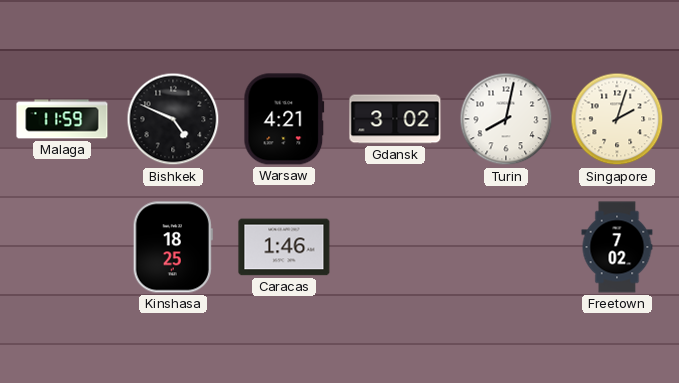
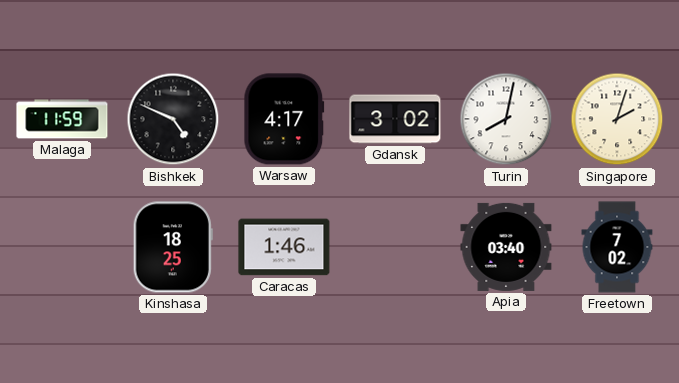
Warsaw: 4:21 -> 4:17 (284, 119)
Apia: none -> 03:40 (506, 247)
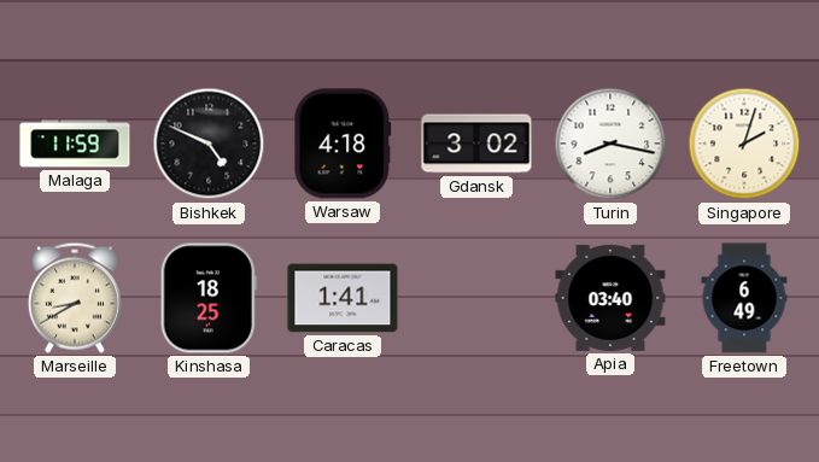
Warsaw: 4:17 -> 4:18 (343, 144)
Turin: 8:02 -> 8:17 (610, 144)
Marseille: none -> 8:40 (75, 298)
Caracas: 1:46 -> 1:41 (343, 298)
Freetown: 7:02 -> 6:49 (744, 298)
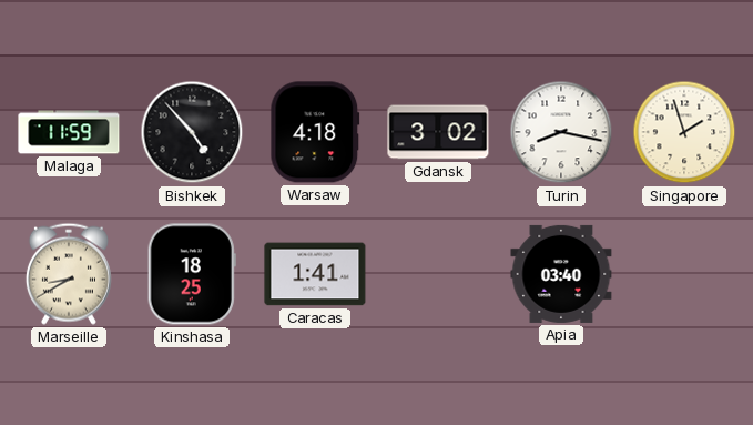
Bishkek: 4:49 -> 4:53 (192, 132)
Singapore: 2:03 -> 1:57 (684, 132)
Freetown: 6:49 -> none (744, 298)
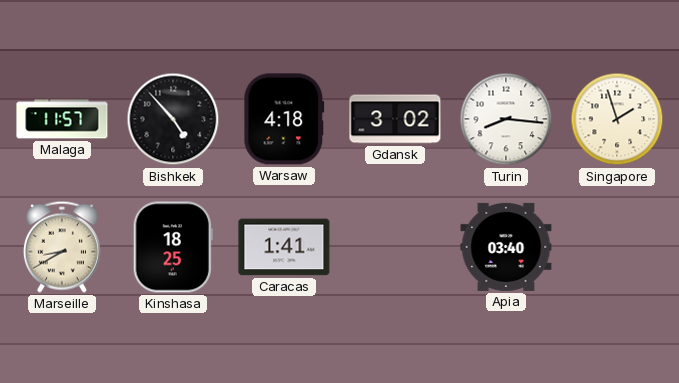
Malaga: 11:59 -> 11:57 (62, 119)
Turin: 8:17 -> 8:16 (506, 119)
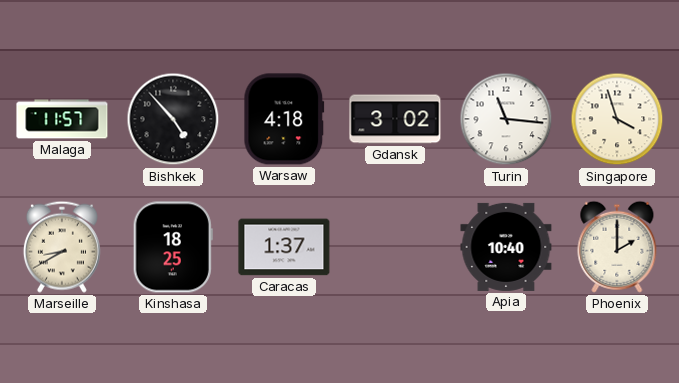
Turin: 8:16 -> 11:16 (506, 119)
Singapore: 1:57 -> 3:57 (617, 119)
Caracas: 1:41 -> 1:37 (284, 247)
Apia: 03:40 -> 10:40 (506, 247)
Phoenix: none -> 2:00 (617, 247)
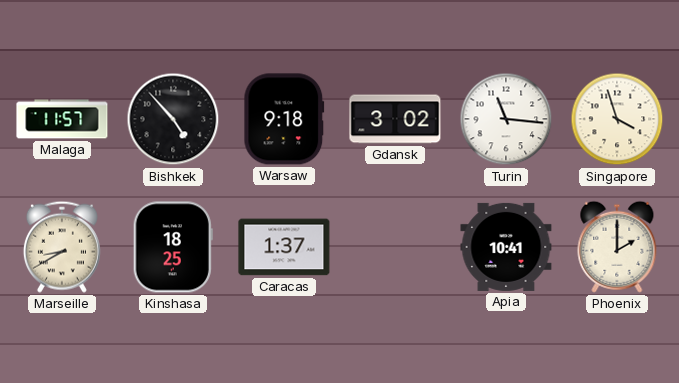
Warsaw: 4:18 -> 9:18 (284, 119)
Apia: 10:40 -> 10:41 (506, 247)
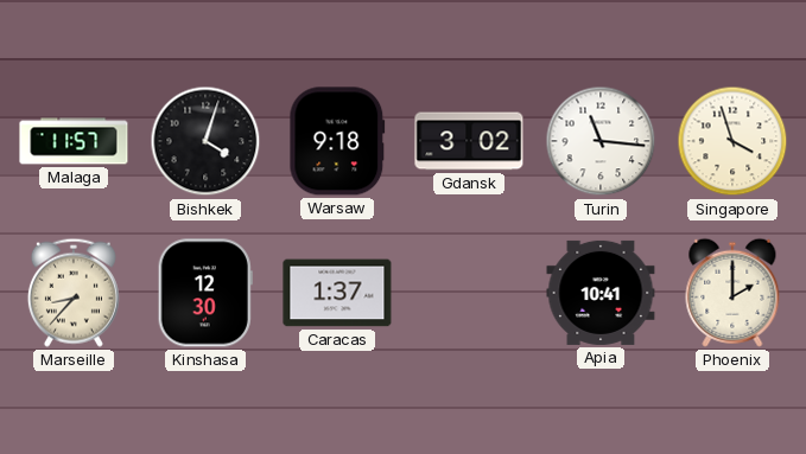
Bishkek: 4:53 -> 4:03 (205, 141)
Marseille: 8:40 -> 8:37 (74, 293)
Kinshasa: 18:25 -> 12:30 (205, 293)
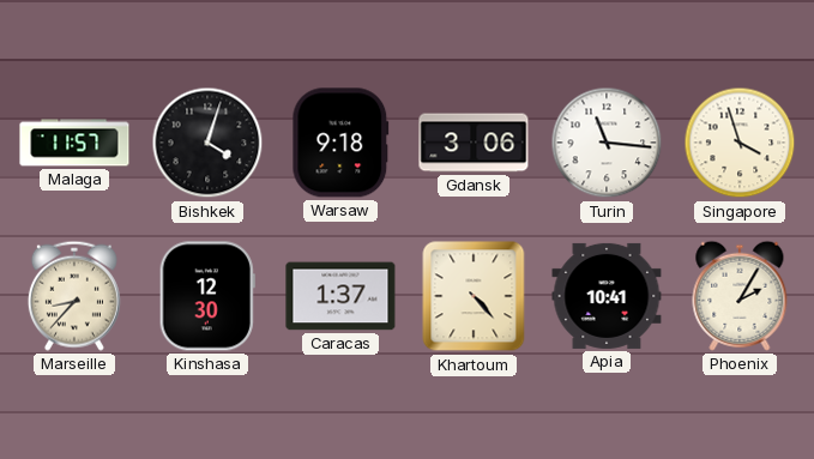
Gdansk: 3:02 -> 3:06 (474, 143)
Khartoum: none -> 4:23 (474, 296)
Phoenix: 2:00 -> 2:05 (740, 296)
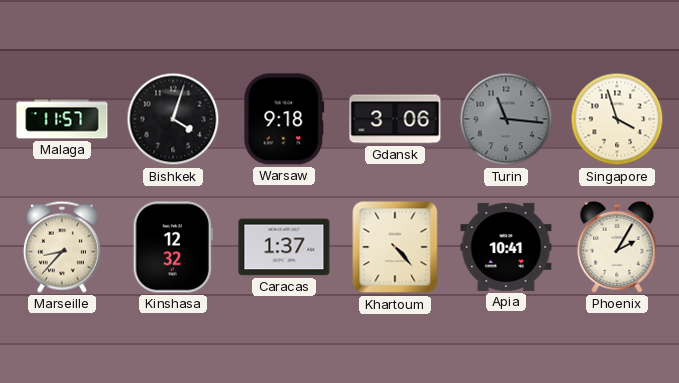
Turin dial: white -> grey (506, 119)
Kinshasa: 12:30 -> 12:32 (173, 247)
